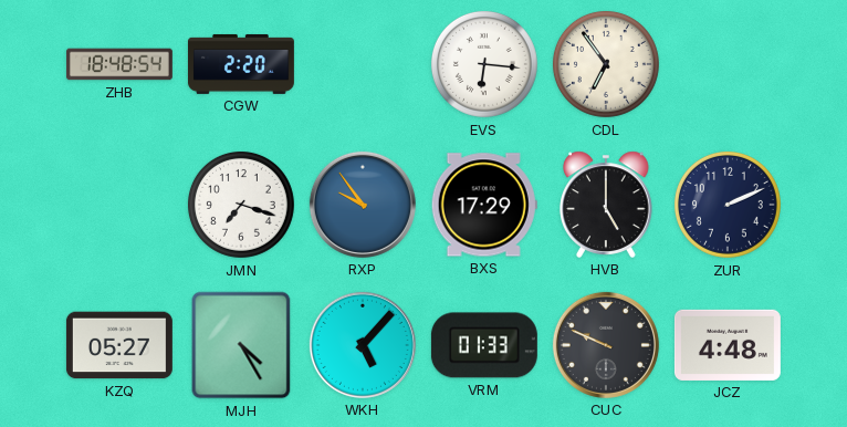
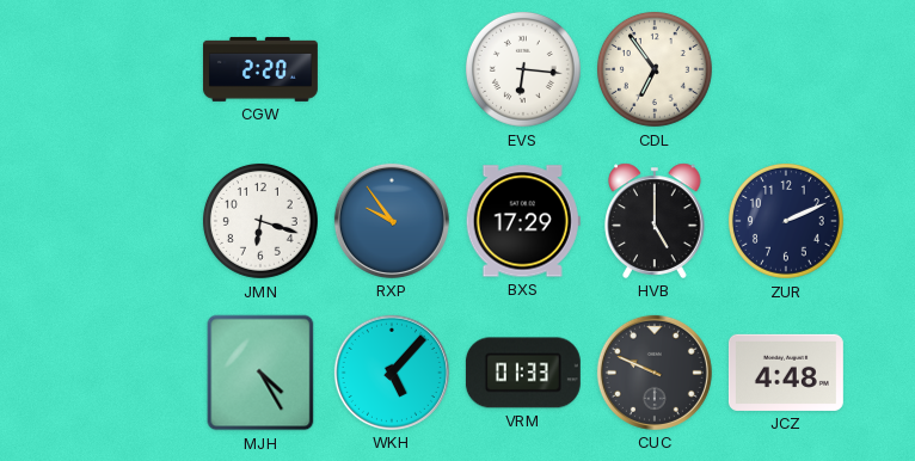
ZHB: 18:48 -> none (119, 64)
JMN: 7:18 -> 6:18 (260, 221)
KZQ: 05:27 -> none (119, 345)
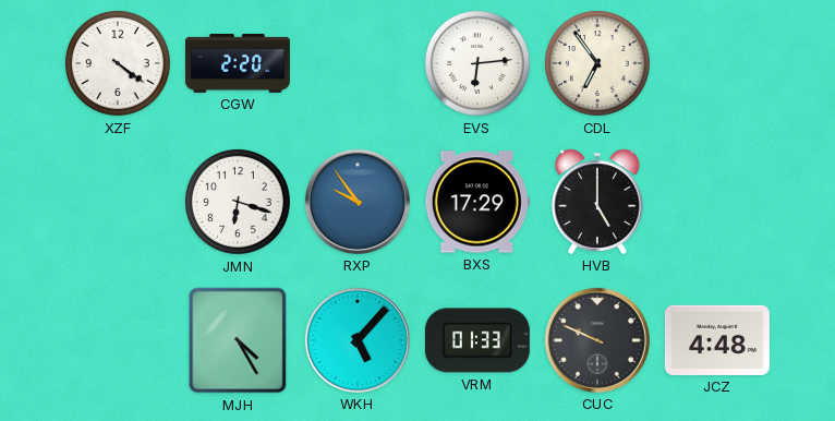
XZF: none -> 4:21 (118, 63)
EVS: 6:16 -> 6:14 (477, 63)
ZUR: 2:11 -> none (786, 221)
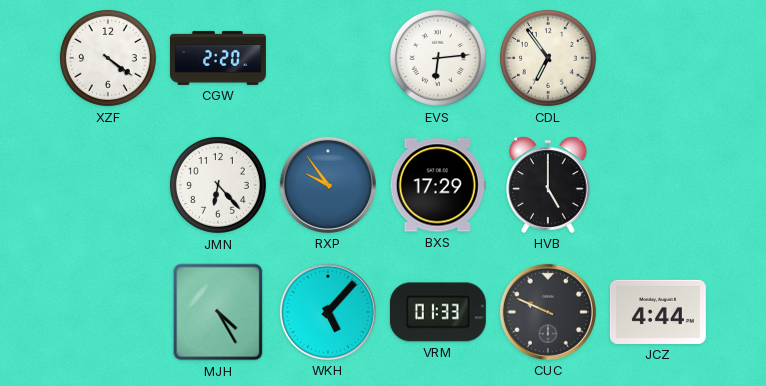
JMN: 6:18 -> 6:23 (218, 185)
JCZ: 4:48 -> 4:44 (658, 312)
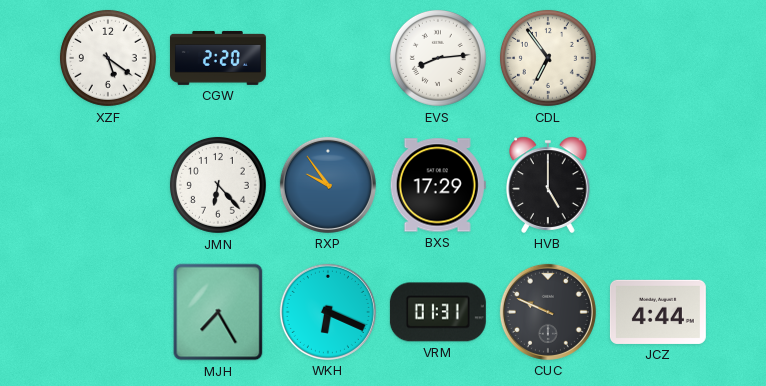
XZF: 4:21 -> 5:21 (108, 58)
EVS: 6:14 -> 8:14 (438, 58)
MJH: 4:25 -> 7:25 (218, 312)
WKH: 5:07 -> 6:19 (328, 312)
VRM: 01:33 -> 01:31 (438, 312)
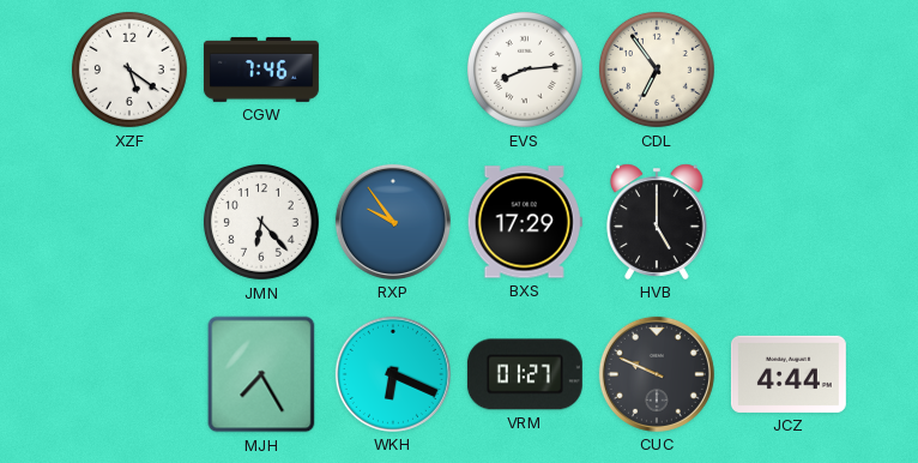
CGW: 2:20 -> 7:46 (261, 70)
VRM: 01:31 -> 01:27 (525, 374)
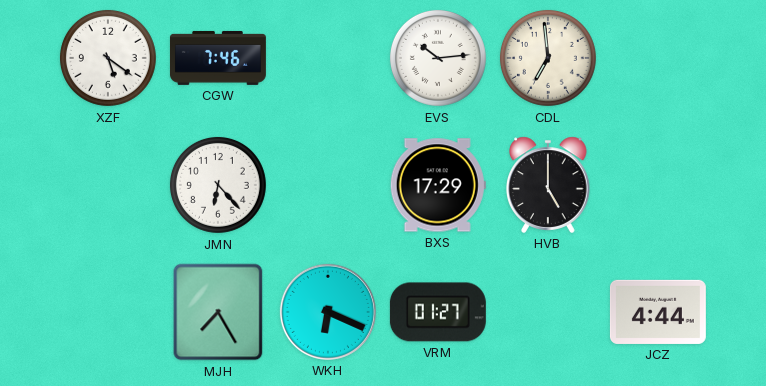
EVS: 8:14 -> 10:14 (438, 58)
CDL: 6:54 -> 6:59 (548, 58)
RXP: 9:54 -> none (393, 222)
CUC: 9:49 -> none (657, 374)
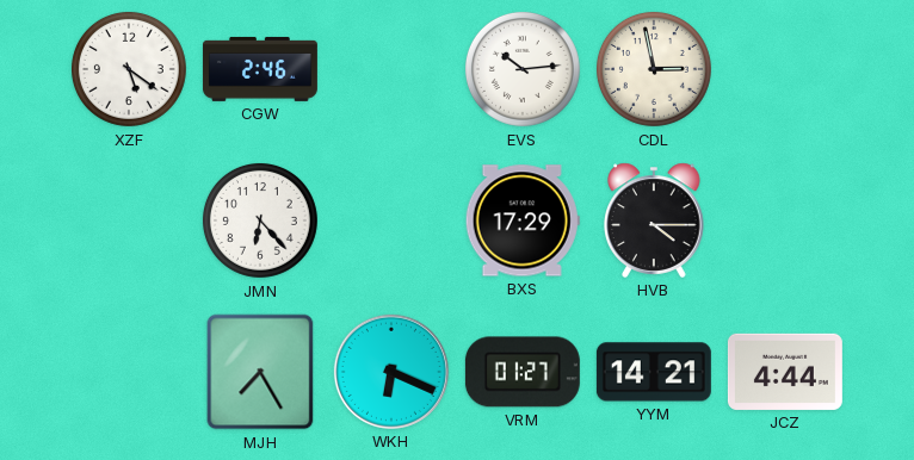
CGW: 7:46 -> 2:46 (260, 69)
CDL: 6:59 -> 2:58 (654, 69)
HVB: 5:00 -> 4:15 (654, 220)
YYM: none -> 14:21 (654, 372)
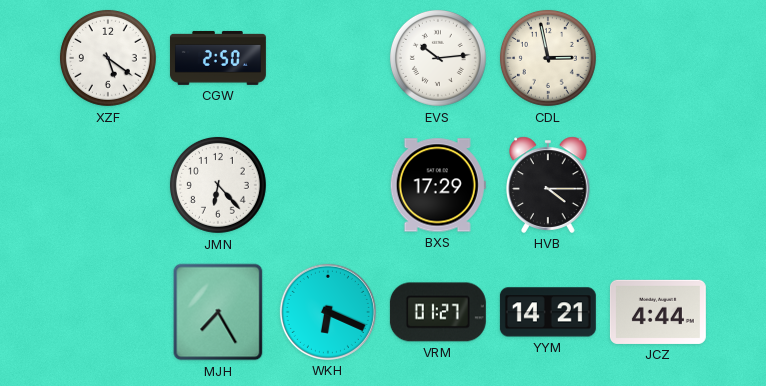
CGW: 2:46 -> 2:50 (218, 58)
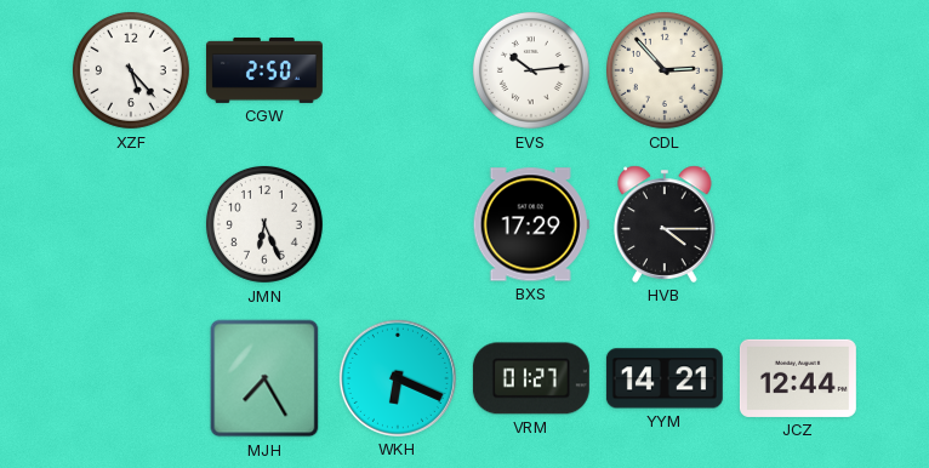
XZF: 5:21 -> 5:23 (131, 70)
CDL: 2:58 -> 2:53 (665, 70)
JMN: 6:23 -> 6:26 (264, 224)
JCZ: 4:44 -> 12:44 (798, 378)
